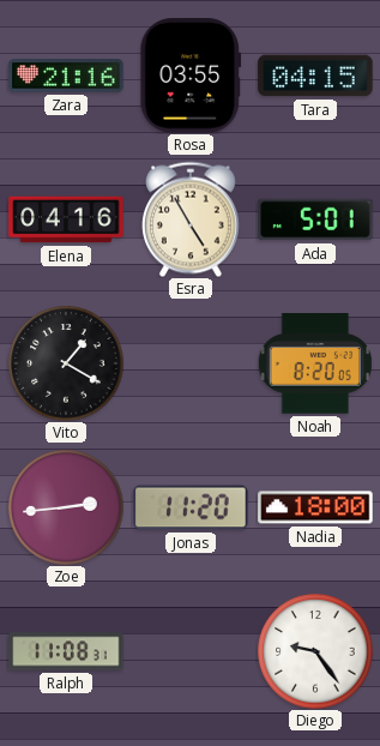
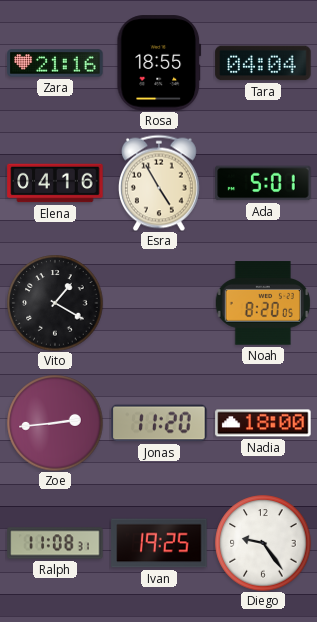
Rosa: 03:55 -> 18:55 (159, 63)
Tara: 04:15 -> 04:04 (263, 63)
Ivan: none -> 19:25 (159, 543)
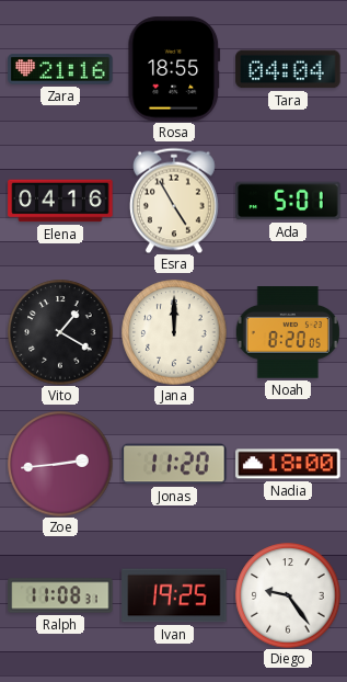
Jana: none -> 12:00 (174, 332)
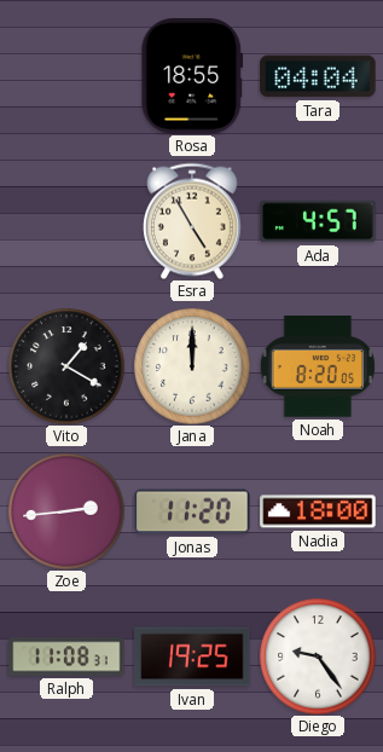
Zara: 21:16 -> none (60, 69)
Elena: 04:16 -> none (60, 201)
Ada: 5:01 -> 4:57 (318, 221)
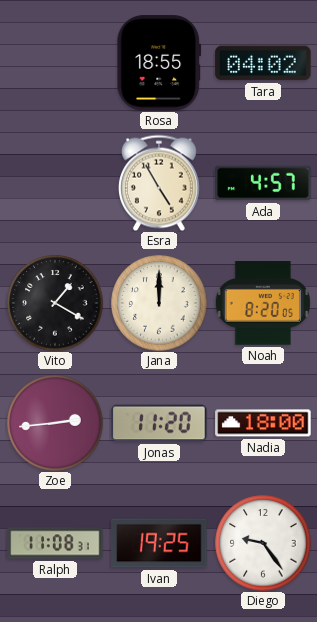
Tara: 04:04 -> 04:02 (263, 63)
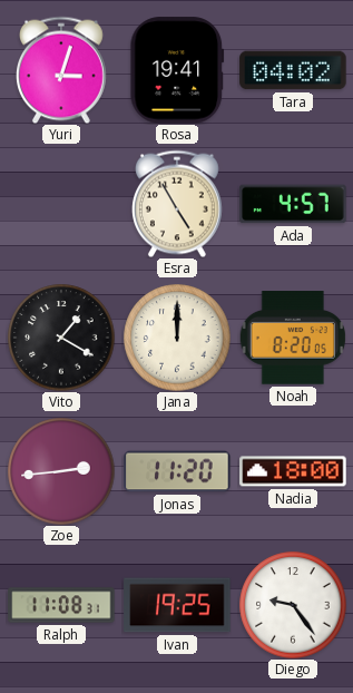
Yuri: none -> 3:03 (61, 70)
Rosa: 18:55 -> 19:41 (177, 70)
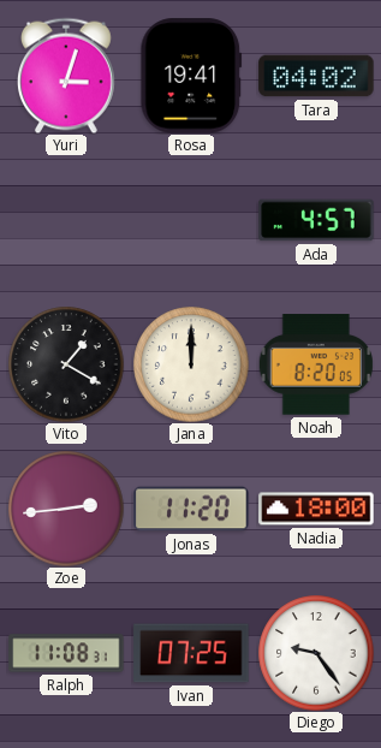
Esra: 4:55 -> none (177, 204)
Ivan: 19:25 -> 07:25 (191, 653)
